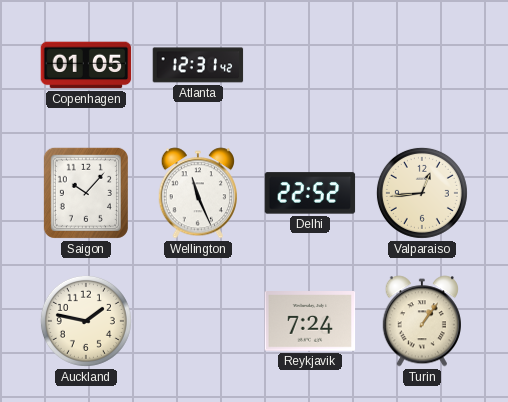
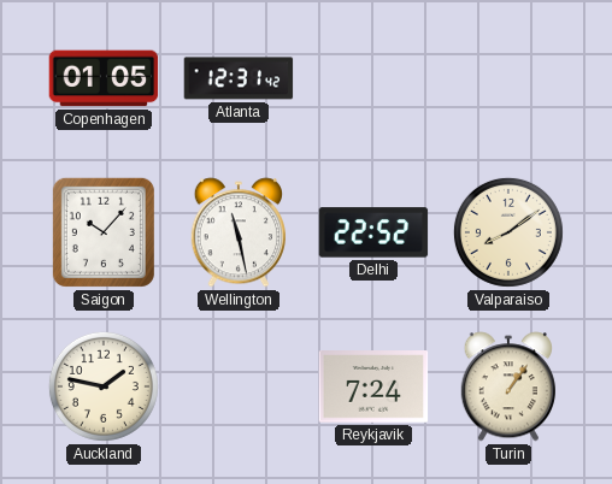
Wellington: 11:26 -> 11:28 (239, 232)
Valparaiso: 12:44 -> 8:09 (508, 232)
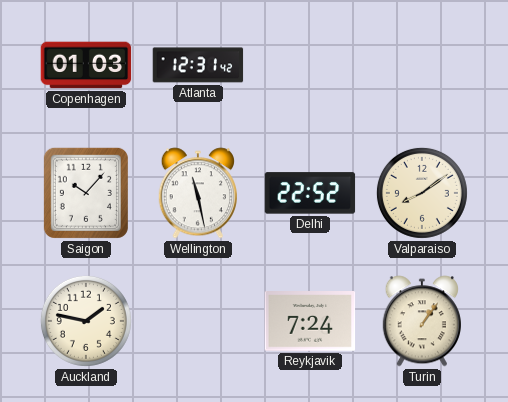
Copenhagen: 01:05 -> 01:03 (86, 65)
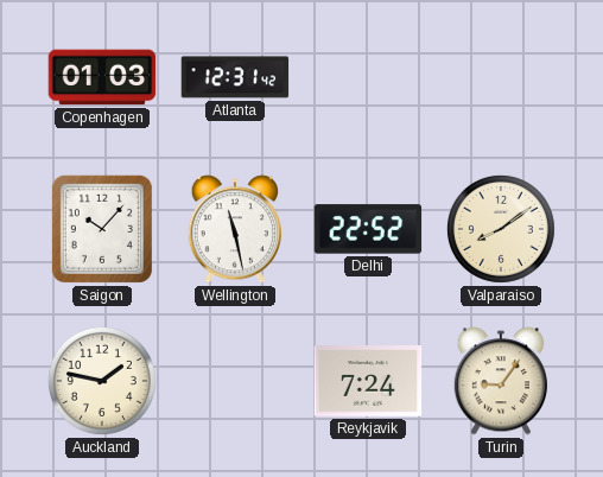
Turin: 1:06 -> 9:06 (501, 381)
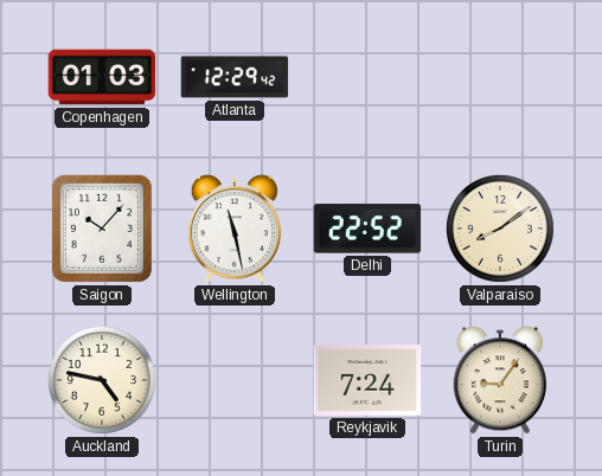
Atlanta: 12:31 -> 12:29 (235, 77)
Auckland: 1:47 -> 4:47 (102, 380)
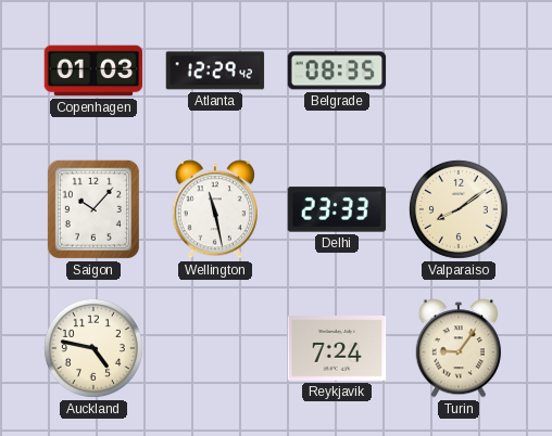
Belgrade: none -> 08:35 (337, 70)
Delhi: 22:52 -> 23:33 (337, 209)
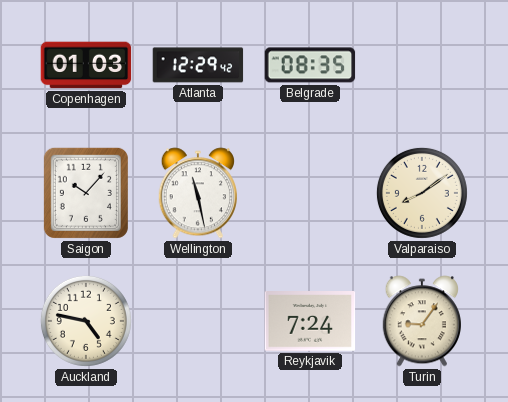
Delhi: 23:33 -> none (337, 209)
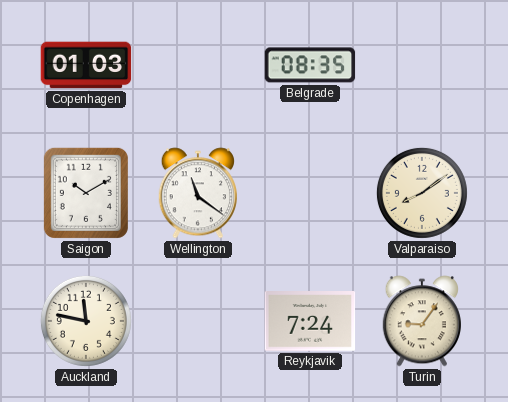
Atlanta: 12:29 -> none (198, 65)
Saigon: 10:07 -> 10:10 (86, 193)
Wellington: 11:28 -> 11:21 (198, 193)
Auckland: 4:47 -> 11:47 (86, 321)
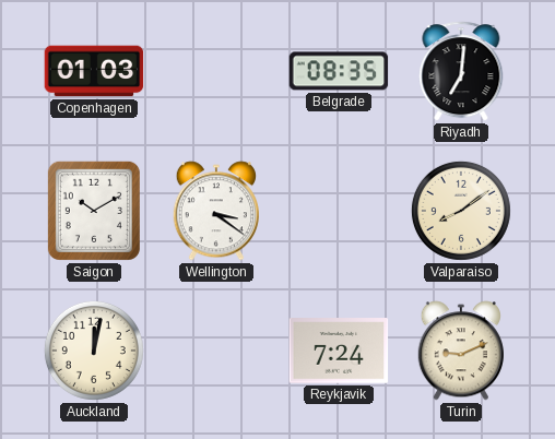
Riyadh: none -> 7:01 (461, 71)
Wellington: 11:21 -> 3:21 (216, 211)
Auckland: 11:47 -> 12:02 (94, 351)
Turin: 9:06 -> 9:11 (461, 351)
